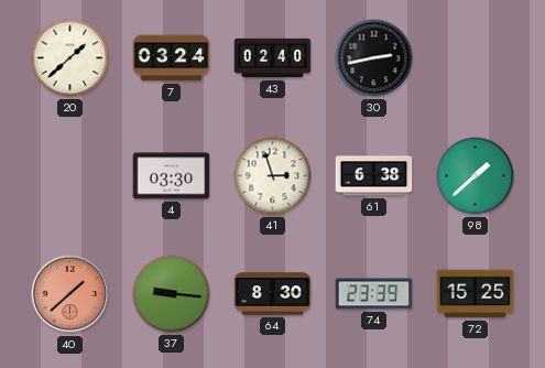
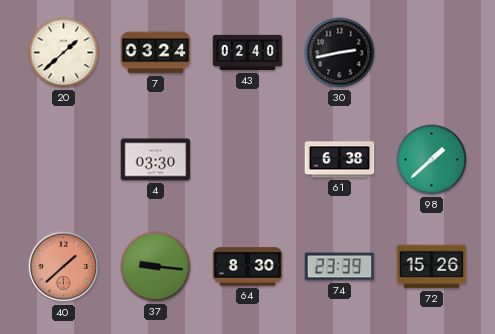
41: 2:57 -> none (273, 176)
72: 15:25 -> 15:26 (432, 267)
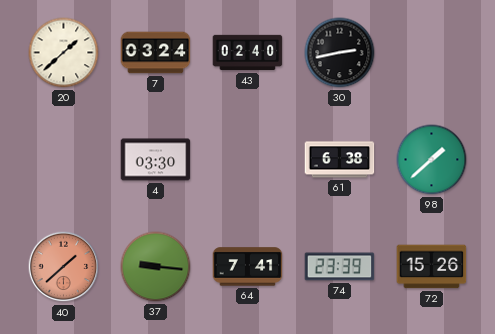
64: 8:30 -> 7:41 (248, 267)
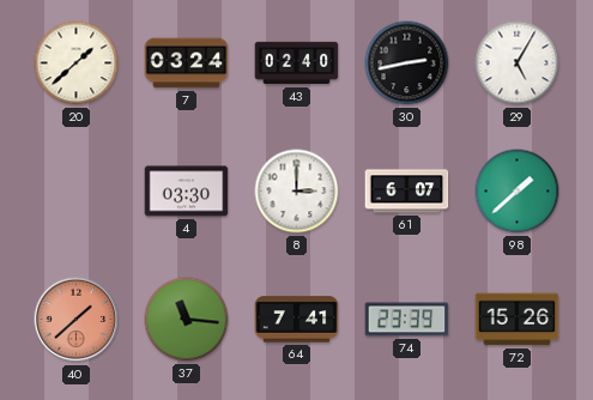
29: none -> 5:05 (518, 63)
8: none -> 3:00 (297, 192)
61: 6:38 -> 6:07 (407, 192)
37: 9:16 -> 11:16 (187, 320)
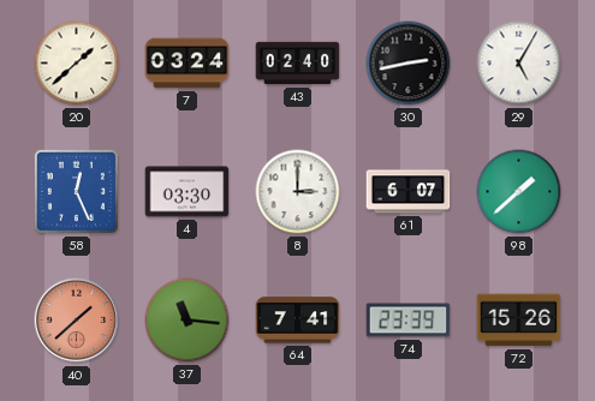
58: none -> 12:26 (76, 191)
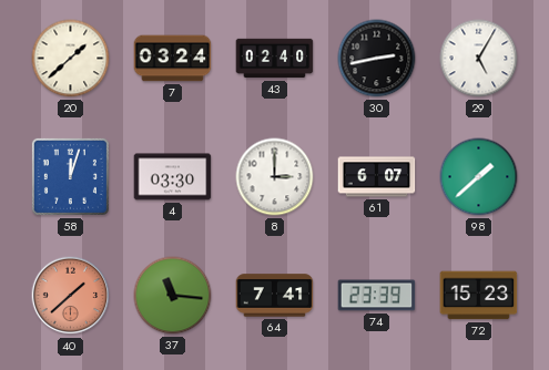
58: 12:26 -> 12:03 (70, 176)
72: 15:26 -> 15:23 (479, 296)
